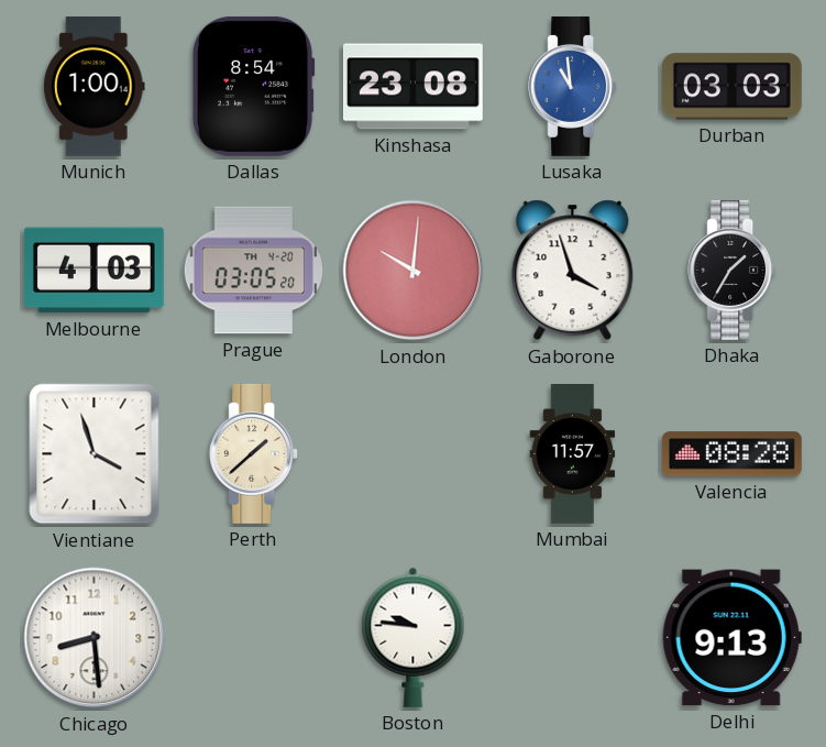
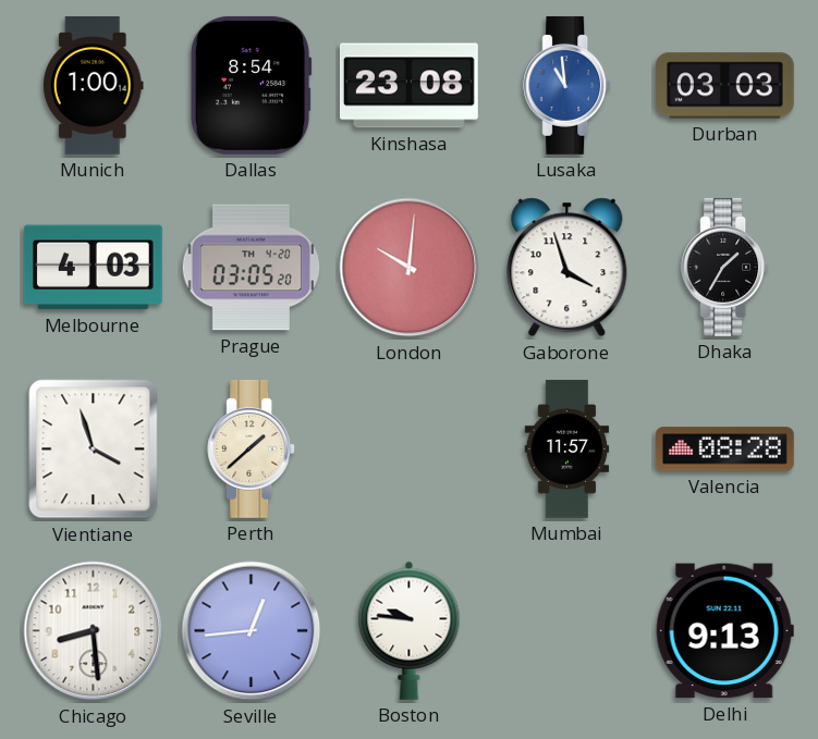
Seville: none -> 12:44 (252, 631)
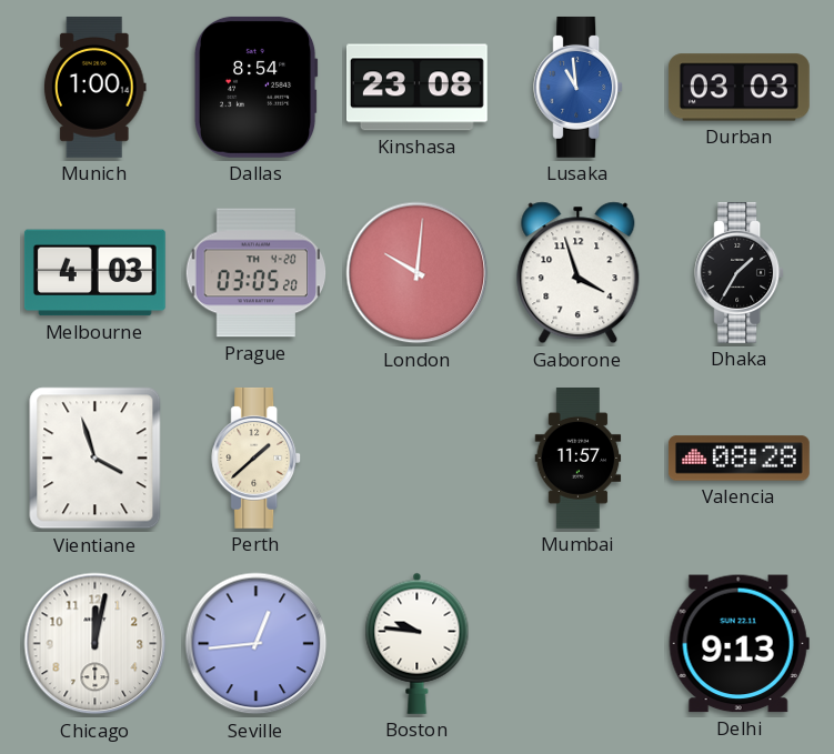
Chicago: 8:29 -> 12:02 (96, 644)
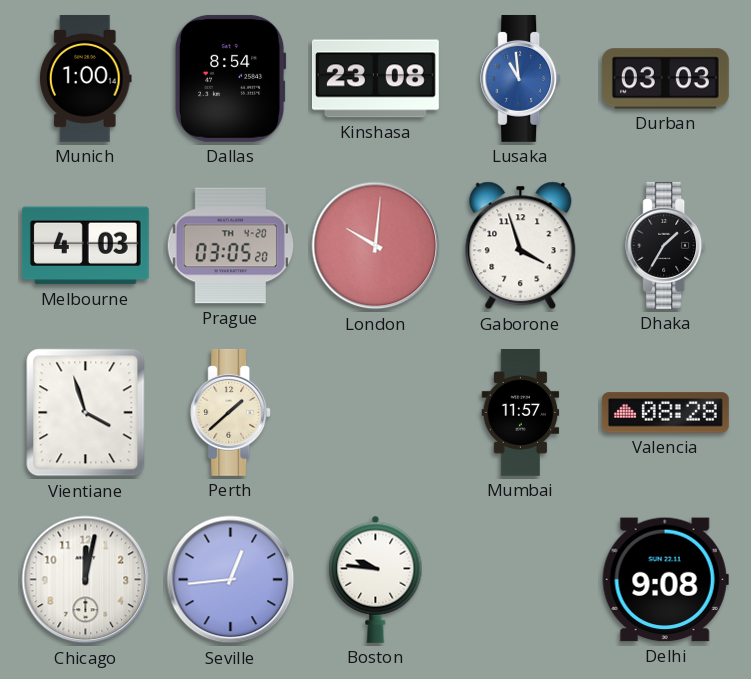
Delhi: 9:13 -> 9:08 (665, 580)
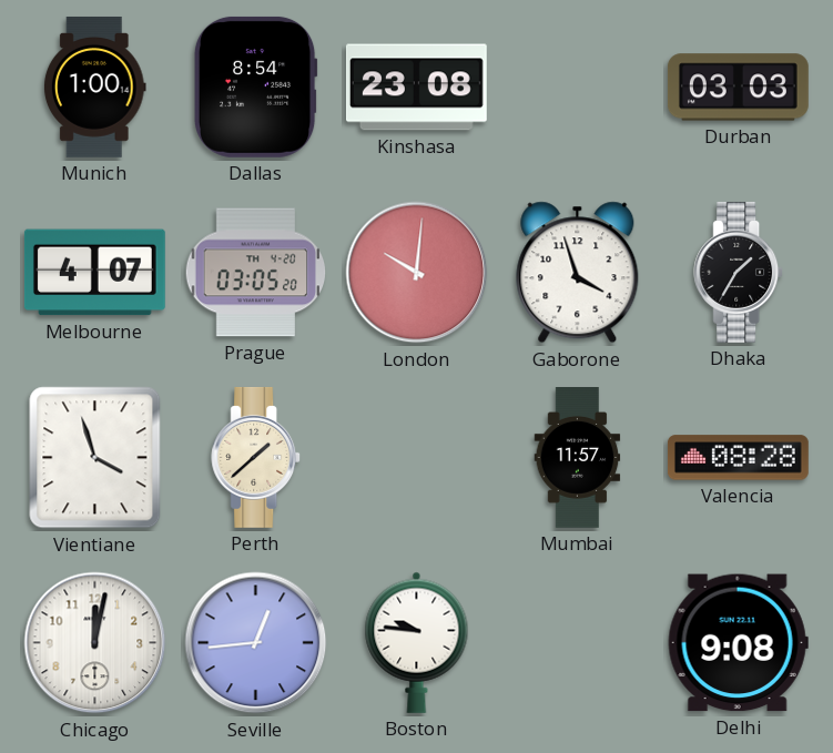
Lusaka: 10:59 -> none (521, 78)
Melbourne: 4:03 -> 4:07 (94, 273)
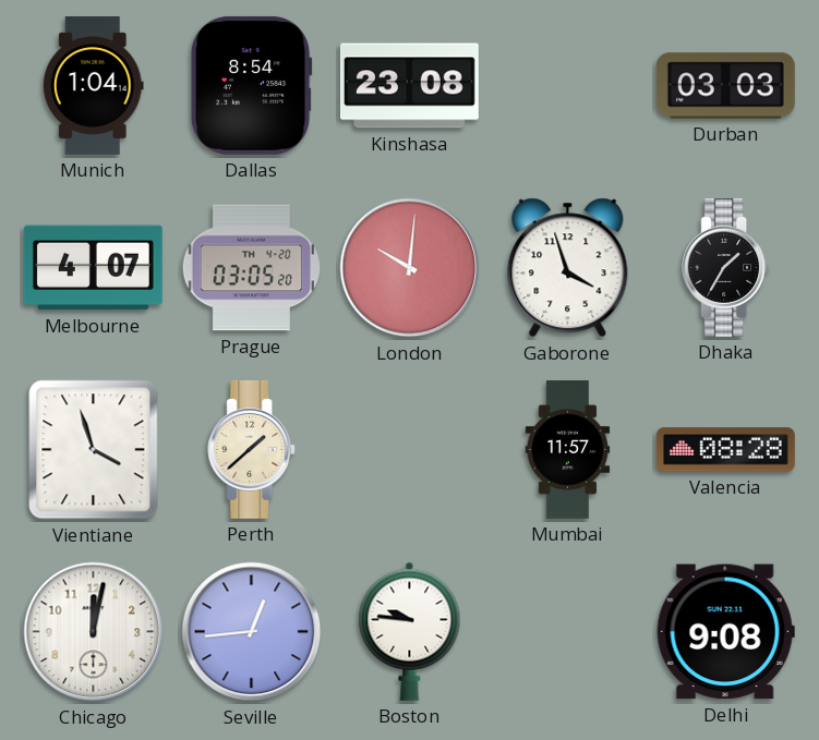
Munich: 1:00 -> 1:04 (93, 85)
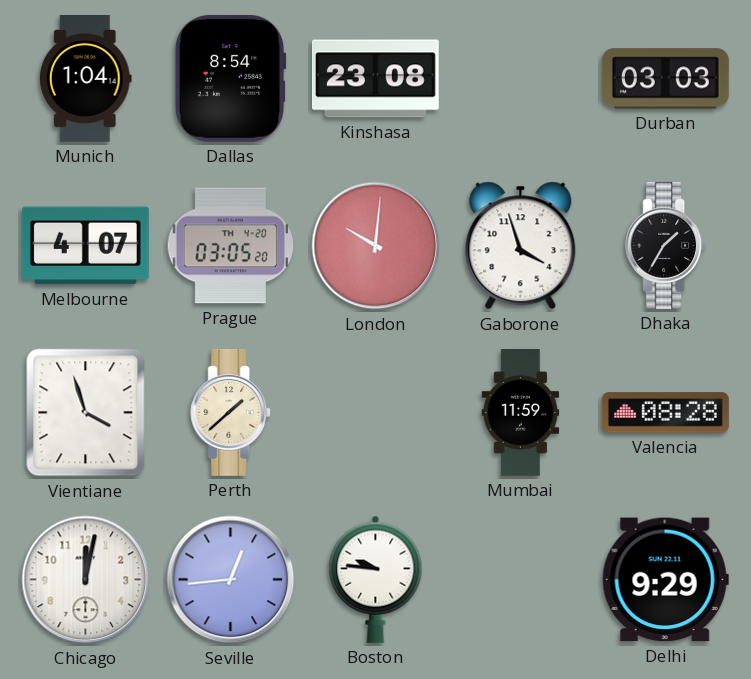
Mumbai: 11:57 -> 11:59 (521, 413)
Delhi: 9:08 -> 9:29 (665, 580)
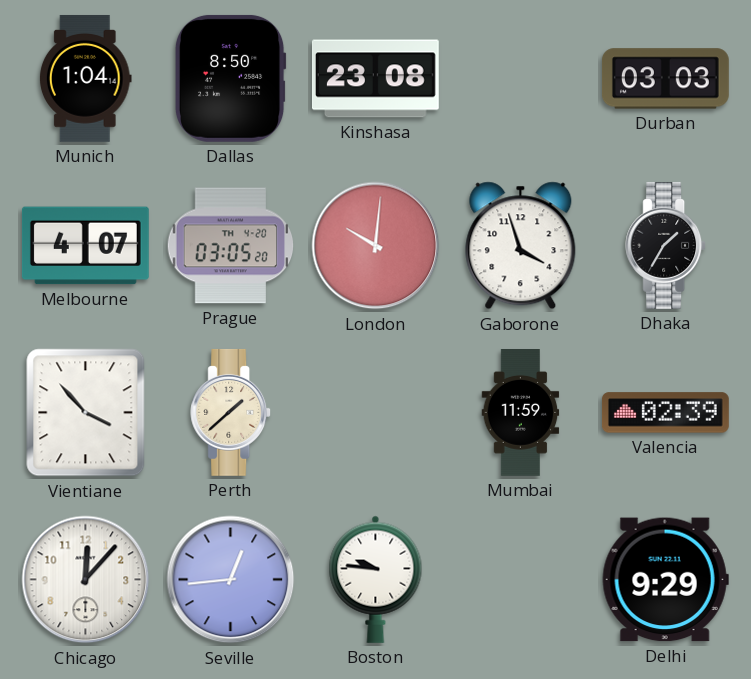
Dallas: 8:54 -> 8:50 (230, 78)
Vientiane: 3:57 -> 3:53 (86, 413)
Valencia: 08:28 -> 02:39 (665, 413)
Chicago: 12:02 -> 12:07 (86, 580)
